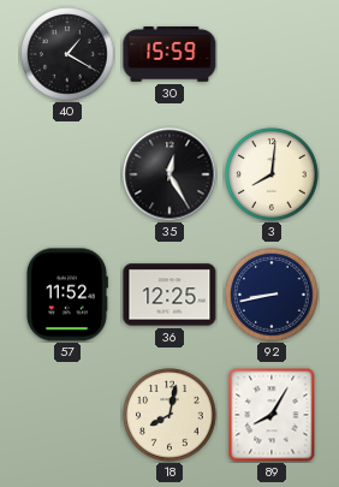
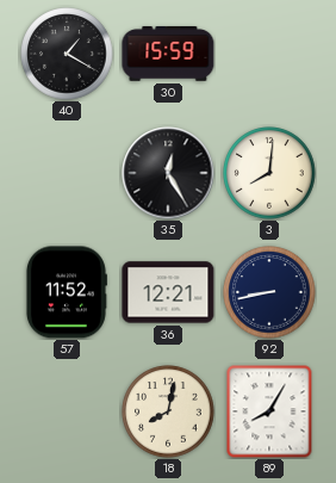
36: 12:25 -> 12:21 (168, 292)
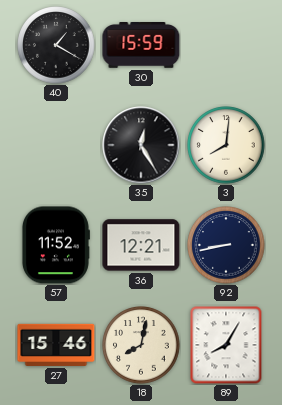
27: none -> 15:46 (56, 345)
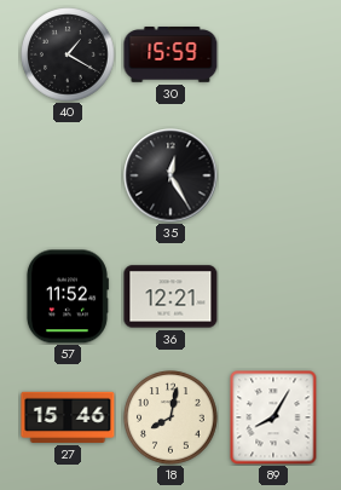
3: 8:01 -> none (226, 145)
92: 8:43 -> none (226, 245)
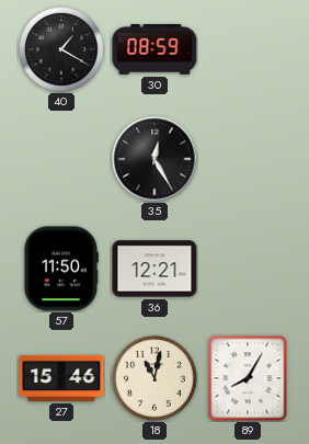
30: 15:59 -> 08:59 (154, 50)
57: 11:52 -> 11:50 (60, 269)
18: 8:02 -> 11:02 (154, 378)
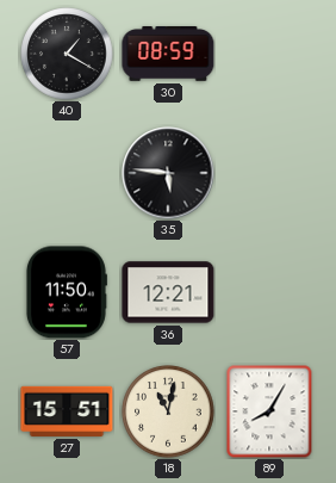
35: 12:25 -> 5:46 (168, 173)
27: 15:46 -> 15:51 (67, 411)
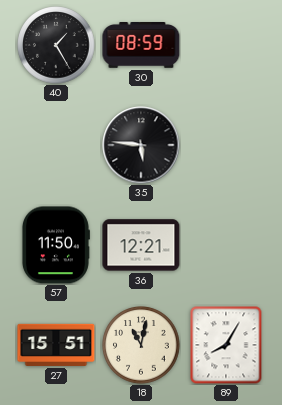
40: 1:20 -> 1:25 (56, 45)
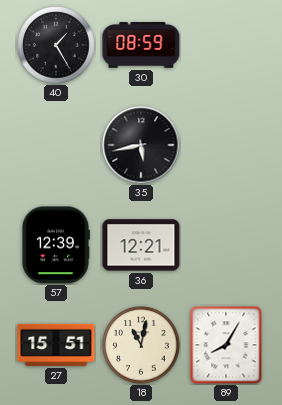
35: 5:46 -> 5:43 (141, 145)
57: 11:50 -> 12:39 (55, 245)
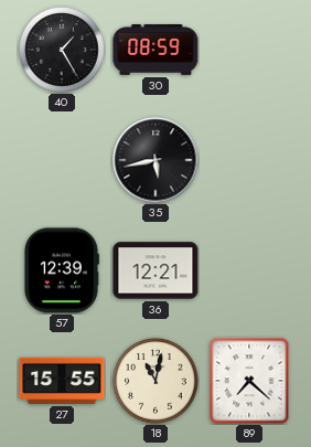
27: 15:51 -> 15:55 (62, 381)
89: 8:05 -> 7:22 (249, 381)
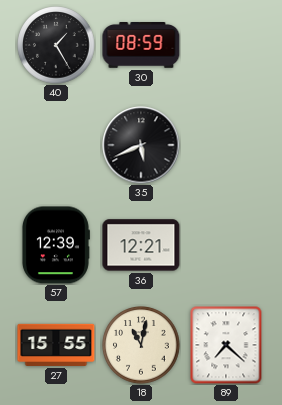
35: 5:43 -> 5:41 (141, 145)
